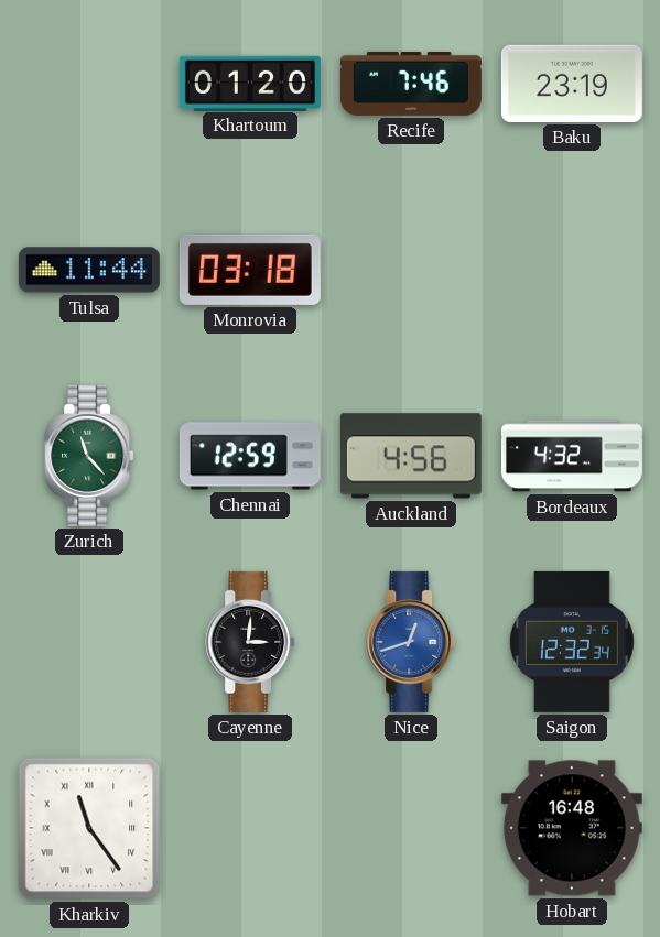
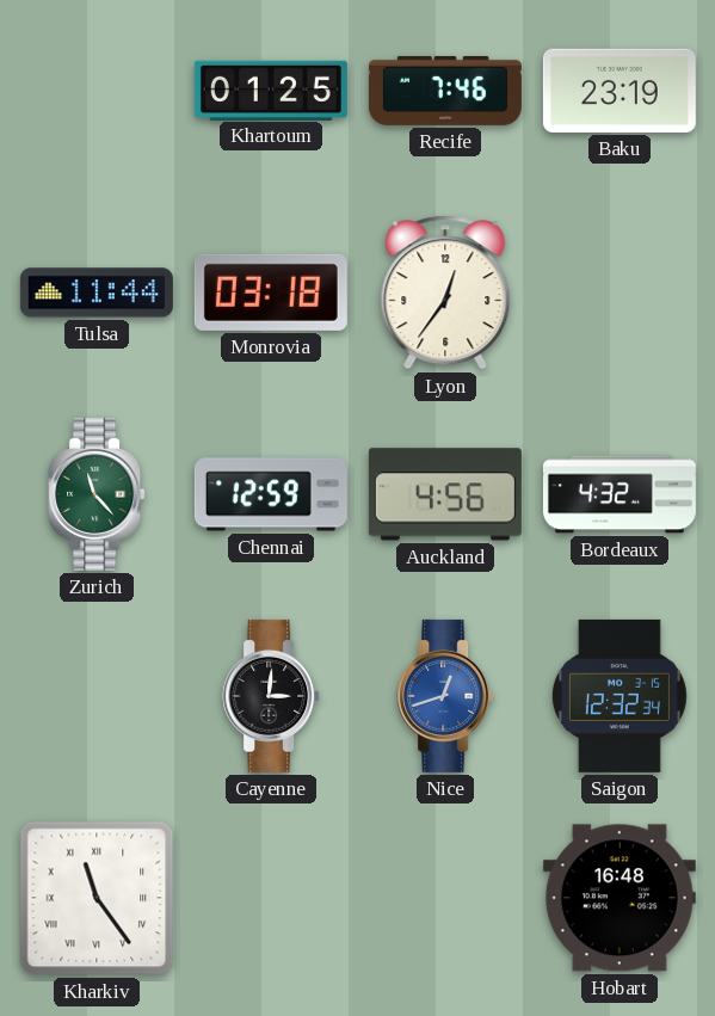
Khartoum: 01:20 -> 01:25 (271, 90)
Lyon: none -> 12:36 (445, 293)
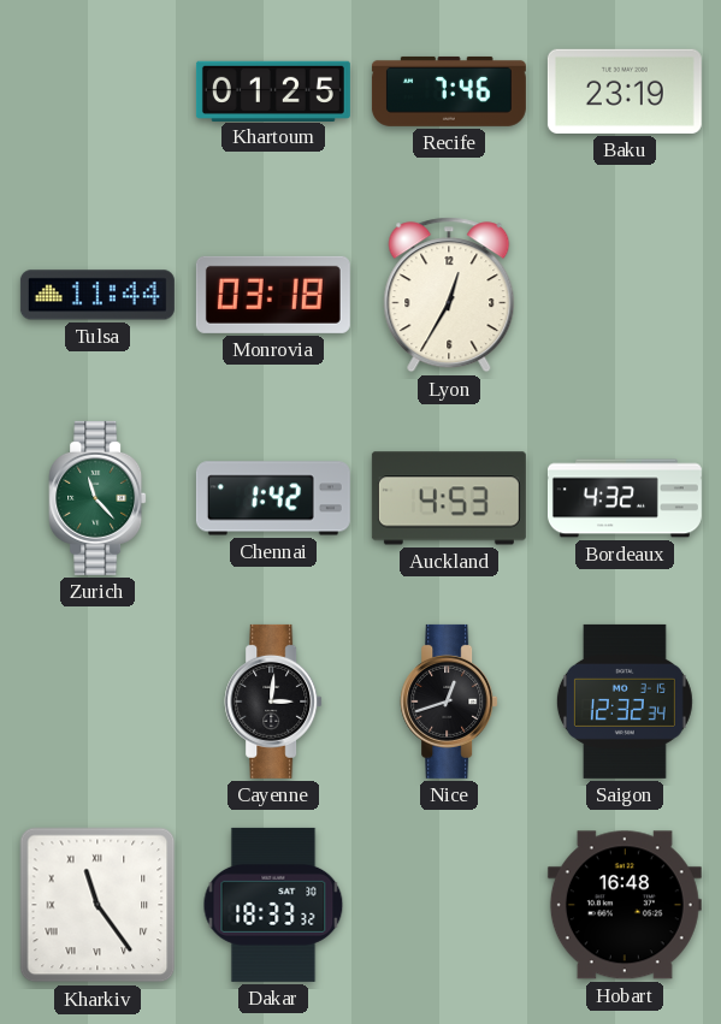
Lyon: 12:36 -> 12:35 (449, 295)
Chennai: 12:59 -> 1:42 (273, 498)
Auckland: 4:56 -> 4:53 (449, 498)
Nice dial: blue -> black (449, 702)
Dakar: none -> 18:33 (273, 905)
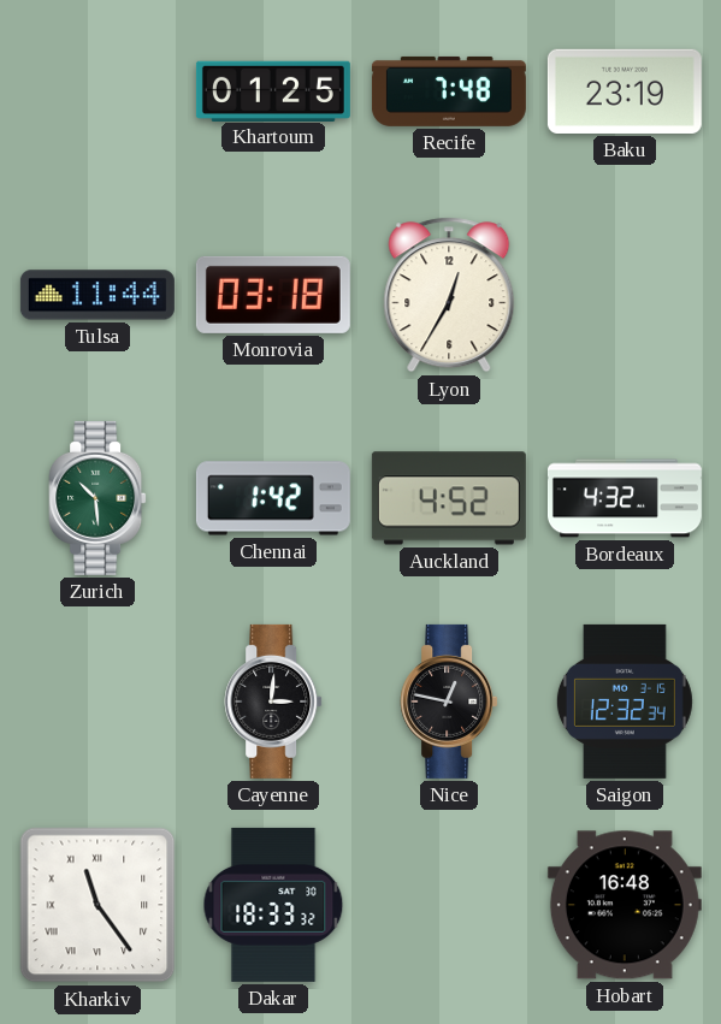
Recife: 7:46 -> 7:48 (449, 91)
Zurich: 11:23 -> 10:29 (97, 498)
Auckland: 4:53 -> 4:52 (449, 498)
Nice: 12:42 -> 12:47 (449, 702)
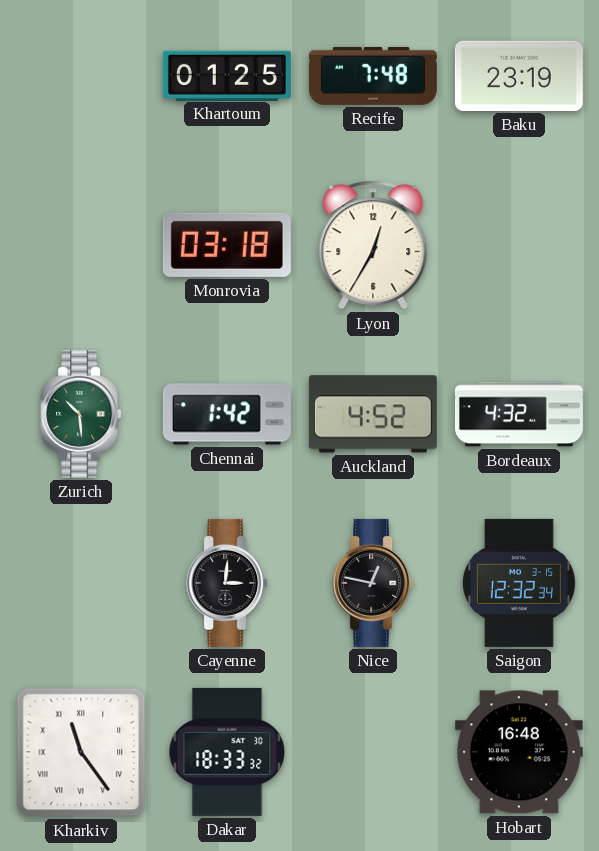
Tulsa: 11:44 -> none (97, 295)
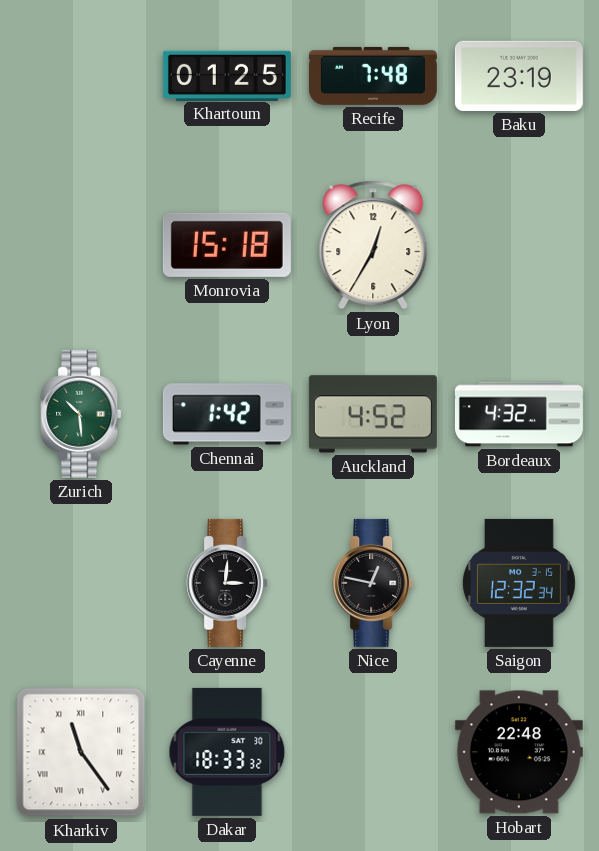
Monrovia: 03:18 -> 15:18 (227, 245)
Hobart: 16:48 -> 22:48 (519, 752)
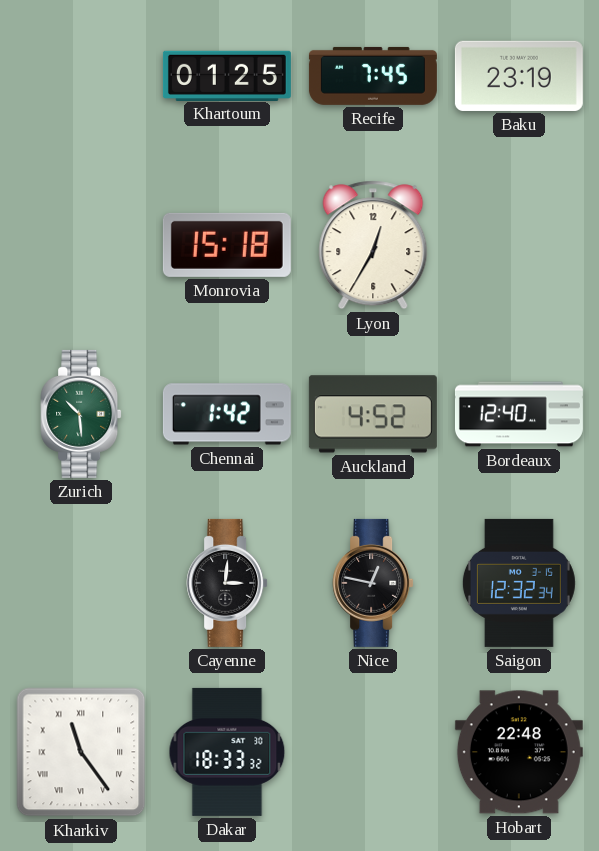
Recife: 7:48 -> 7:45 (373, 76)
Bordeaux: 4:32 -> 12:40 (519, 414)
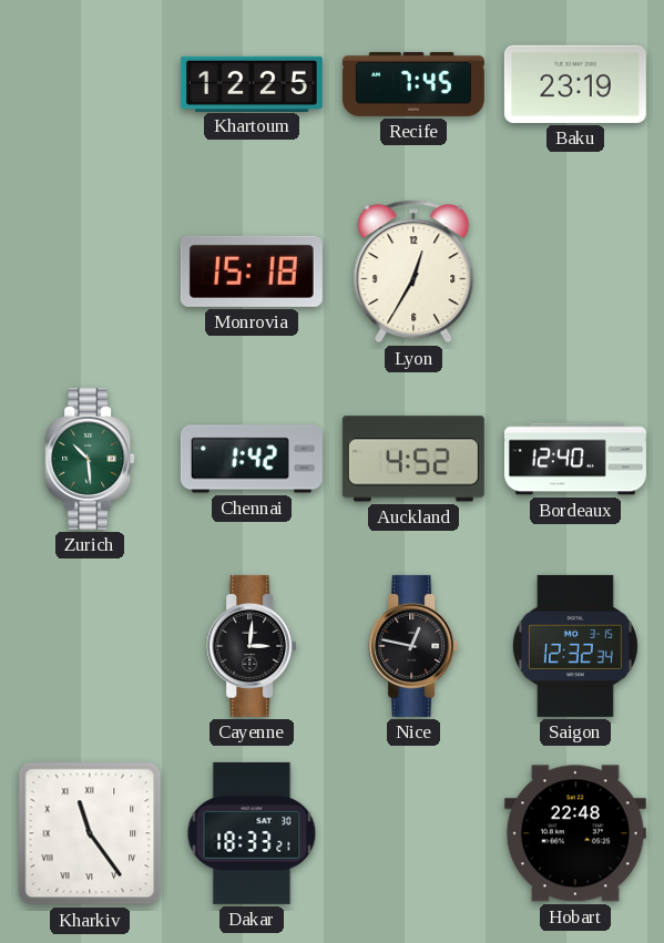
Khartoum: 01:25 -> 12:25 (252, 83)
Dakar: 18:33:32 -> 18:33:21 (252, 833)
